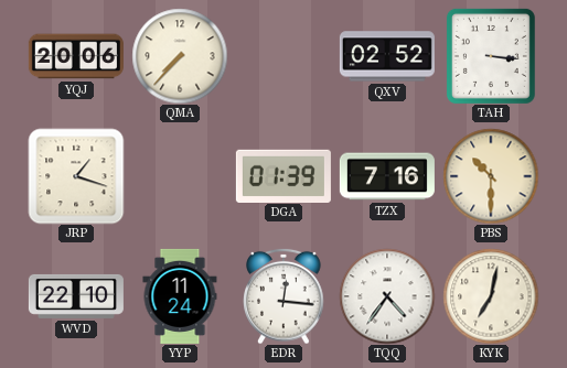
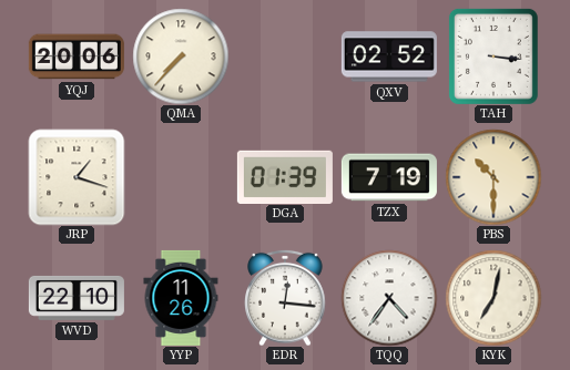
TZX: 7:16 -> 7:19 (389, 177)
YYP: 11:24 -> 11:26 (181, 298)
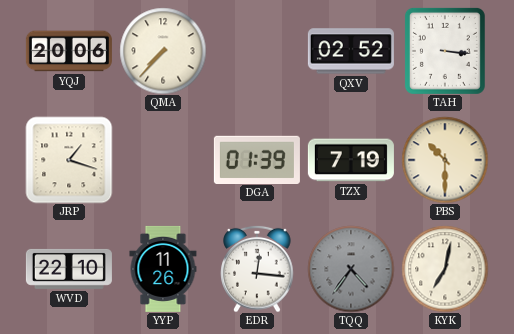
TQQ dial: white -> grey (351, 269)
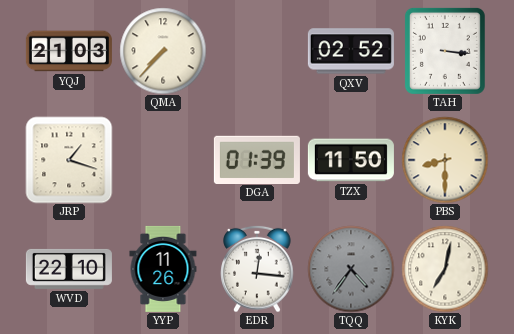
YQJ: 20:06 -> 21:03 (69, 51)
TZX: 7:19 -> 11:50 (351, 160)
PBS: 10:30 -> 8:30 (445, 160)
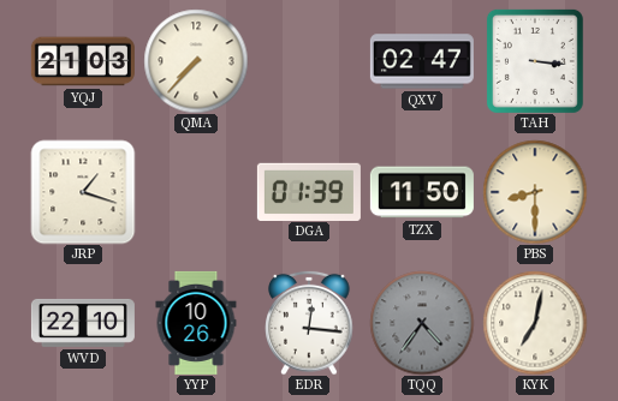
QXV: 02:52 -> 02:47 (422, 61)
YYP: 11:26 -> 10:26 (196, 323)
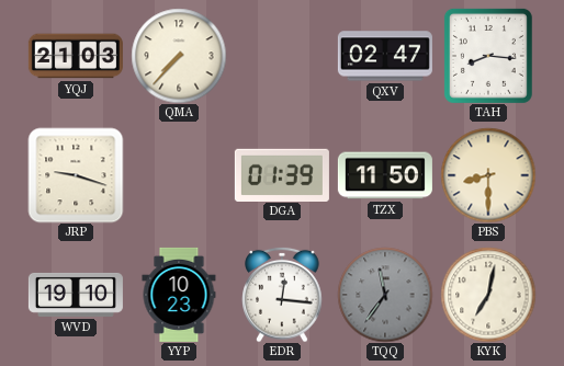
TAH: 3:16 -> 8:16 (488, 56)
JRP: 1:18 -> 9:18 (76, 175)
WVD: 22:10 -> 19:10 (76, 295)
YYP: 10:26 -> 10:23 (179, 295)
TQQ: 4:36 -> 11:36 (385, 295)
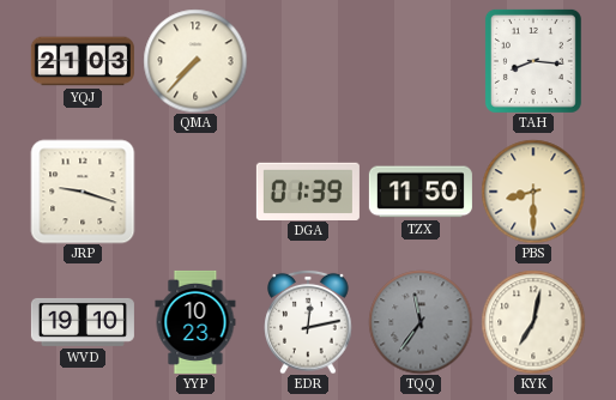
QXV: 02:47 -> none (385, 56)
EDR: 12:16 -> 12:13 (308, 322)
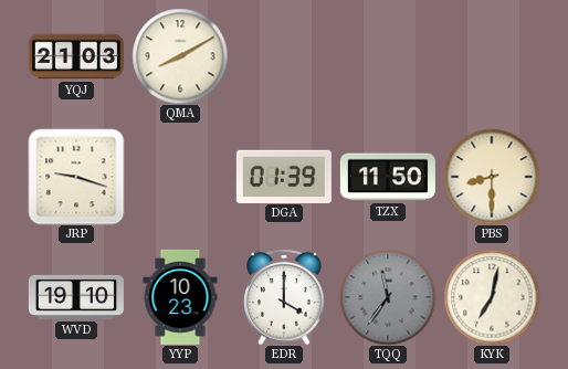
QMA: 7:37 -> 8:10 (180, 56)
TAH: 8:16 -> none (533, 61)
EDR: 12:13 -> 4:00 (284, 297)
